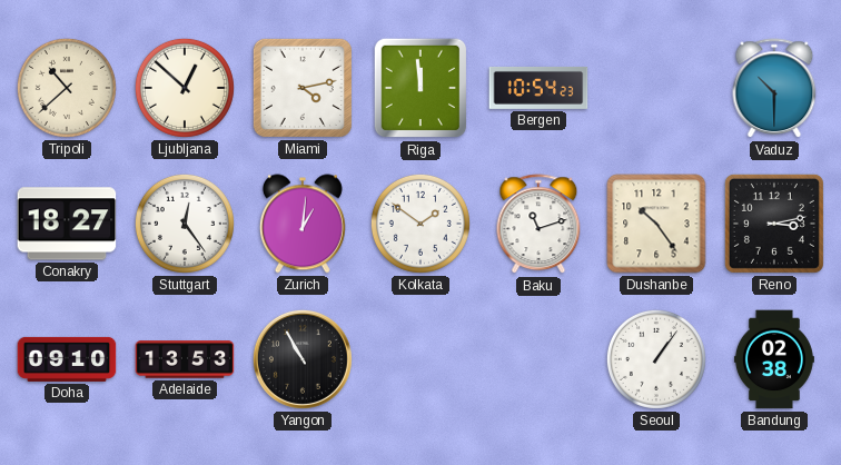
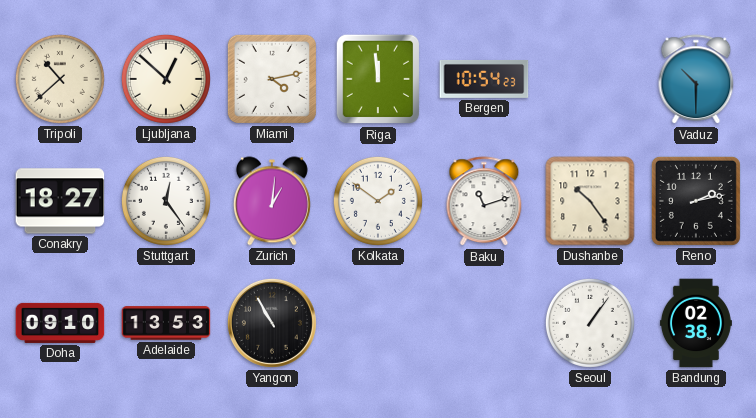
Reno: 3:13 -> 2:13 (696, 201)
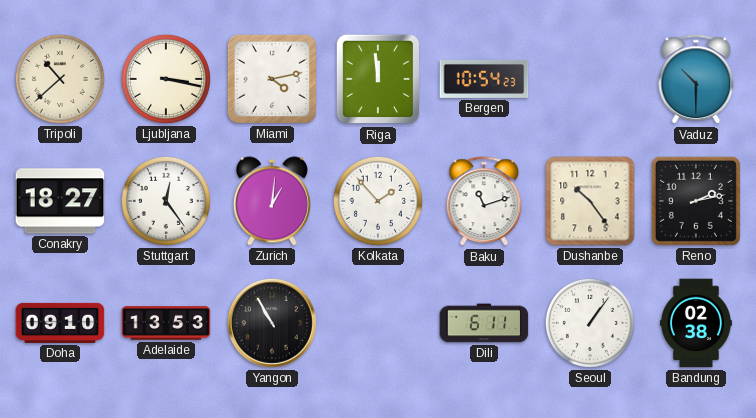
Ljubljana: 12:52 -> 3:17 (166, 79)
Kolkata: 1:51 -> 1:53 (378, 201)
Dili: none -> 6:11 (484, 323)
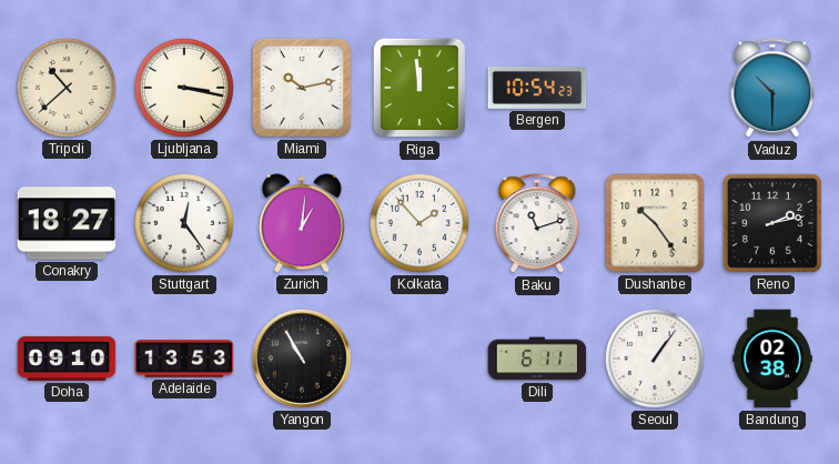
Miami: 4:13 -> 10:13 (302, 88)
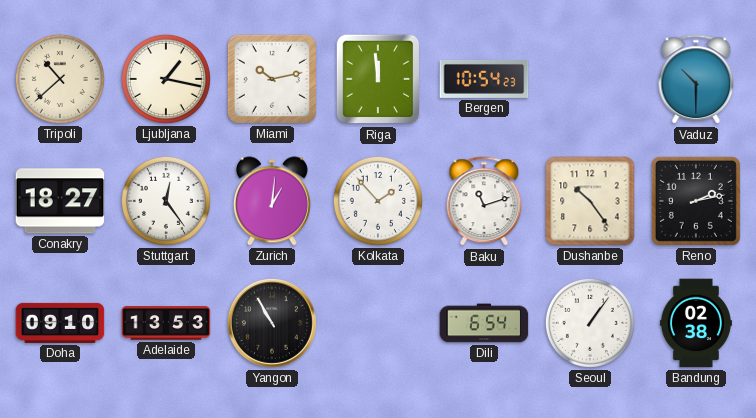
Ljubljana: 3:17 -> 1:17 (166, 79)
Dili: 6:11 -> 6:54 (484, 323)
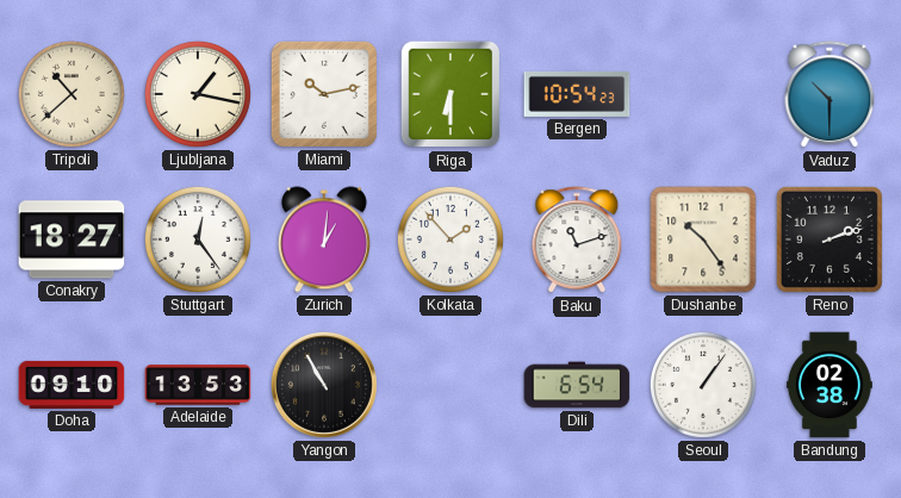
Riga: 11:59 -> 6:30 (450, 94)
Reno: 2:13 -> 2:12 (829, 239)
